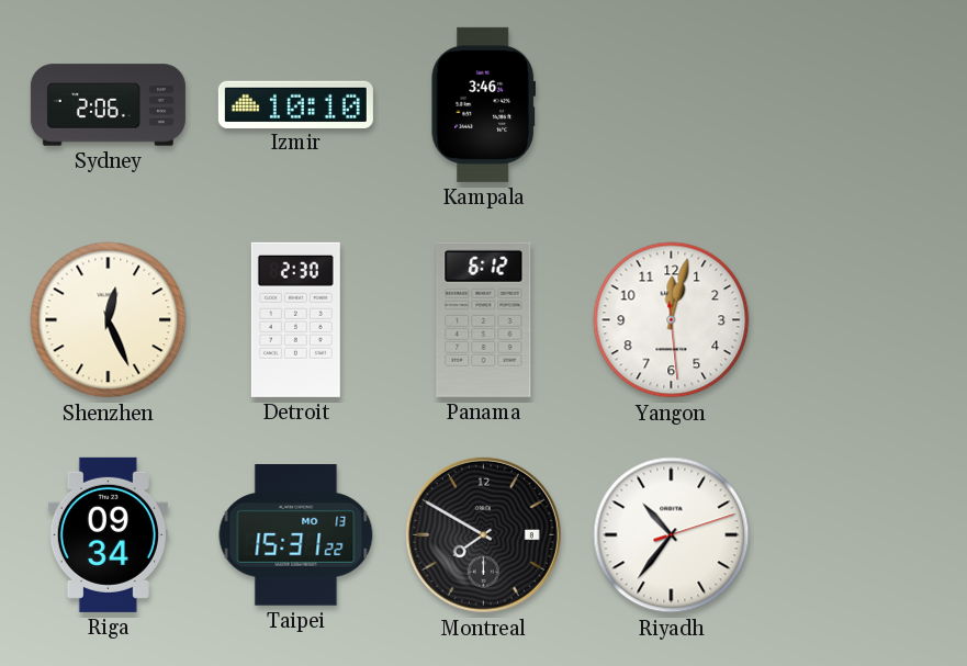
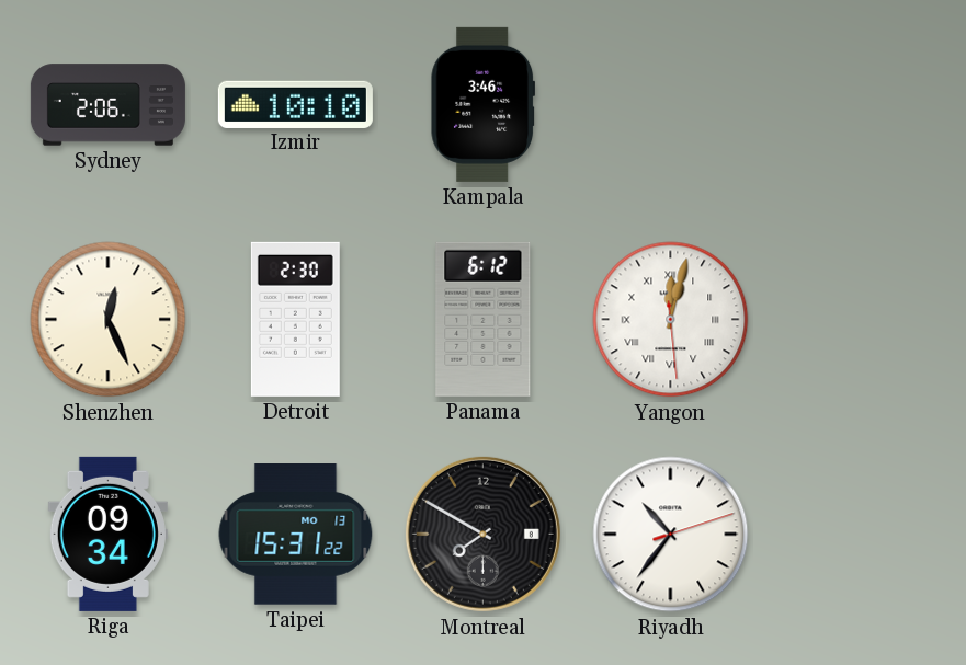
Yangon numerals: Arabic -> Roman (671, 320)
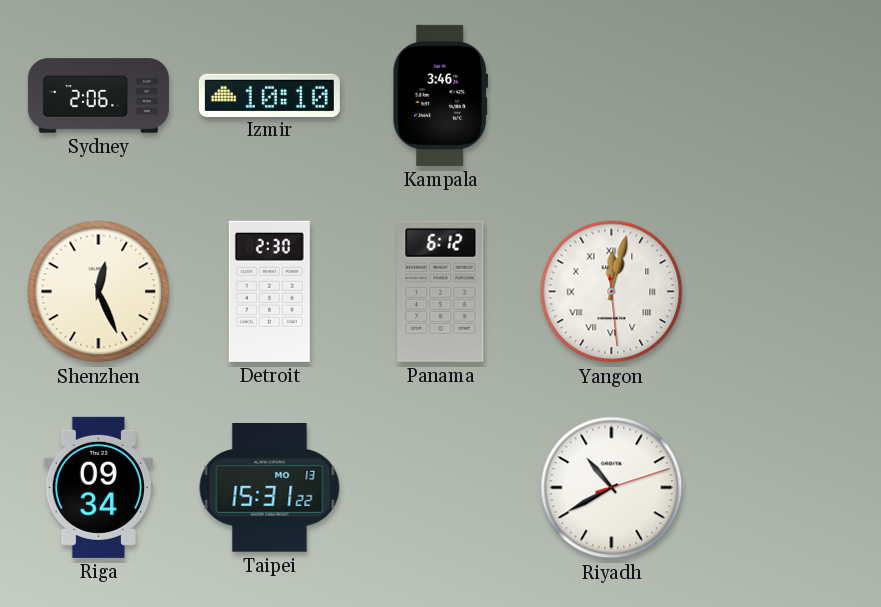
Montreal: 7:50 -> none (482, 534)
Riyadh: 10:36 -> 10:40 (612, 488)
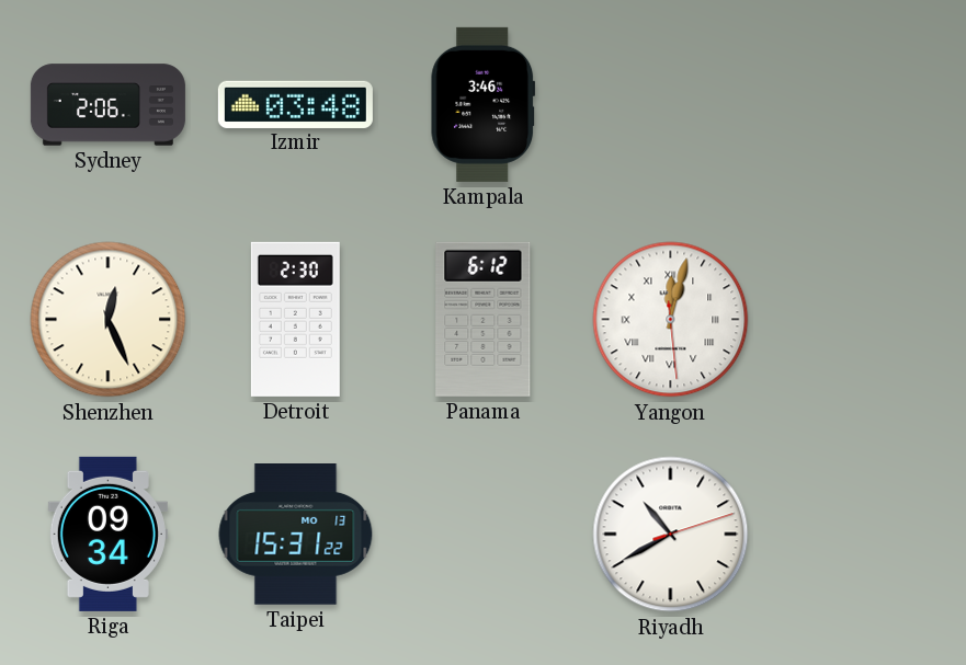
Izmir: 10:10 -> 03:48 (295, 104)
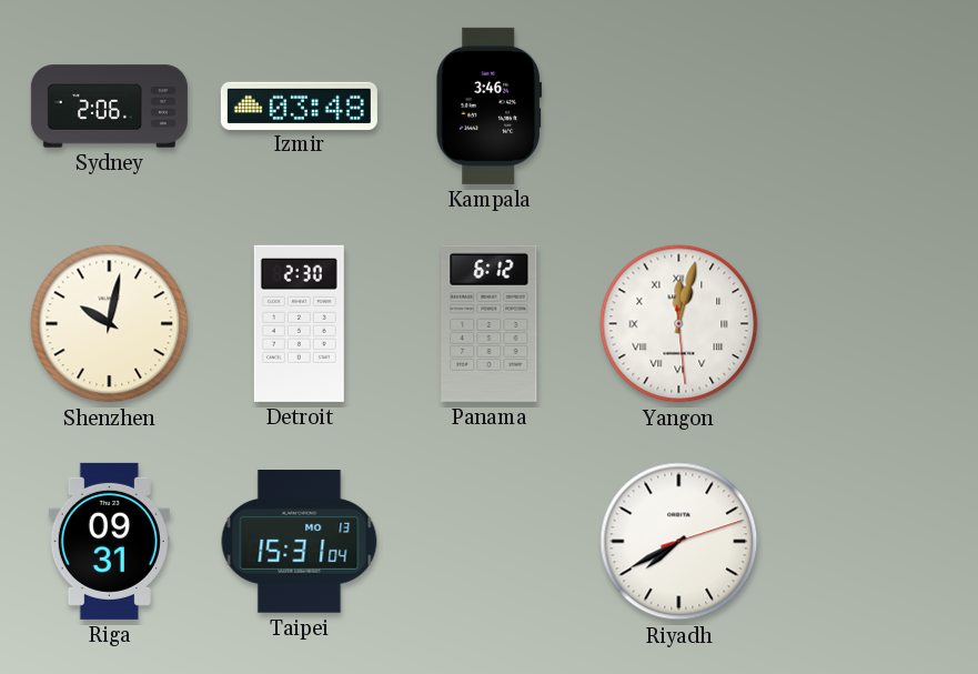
Shenzhen: 12:26 -> 10:02 (110, 324)
Riga: 09:34 -> 09:31 (109, 541)
Taipei: 15:31:22 -> 15:31:04 (300, 542)
Riyadh: 10:40 -> 7:40 (679, 542)
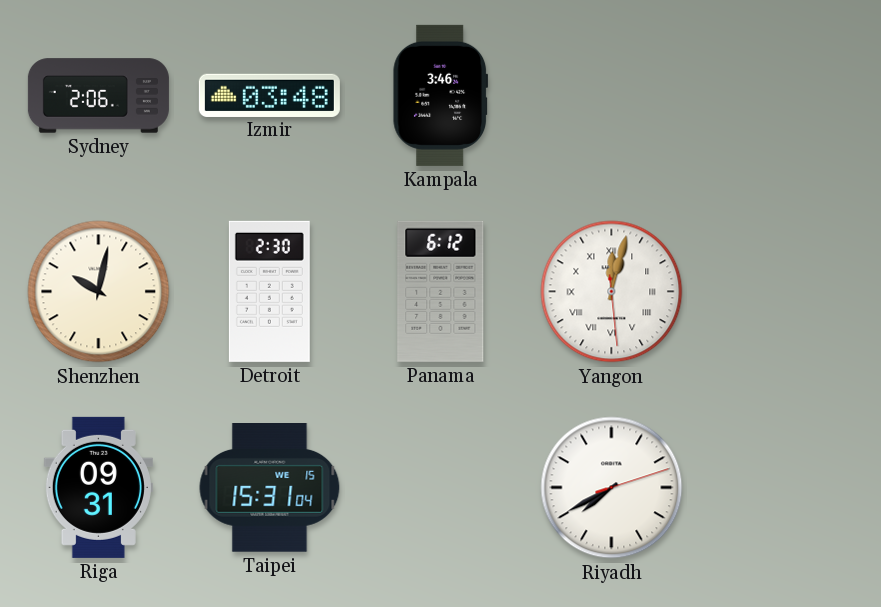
Taipei date: MO 13 -> WE 15 (270, 488)
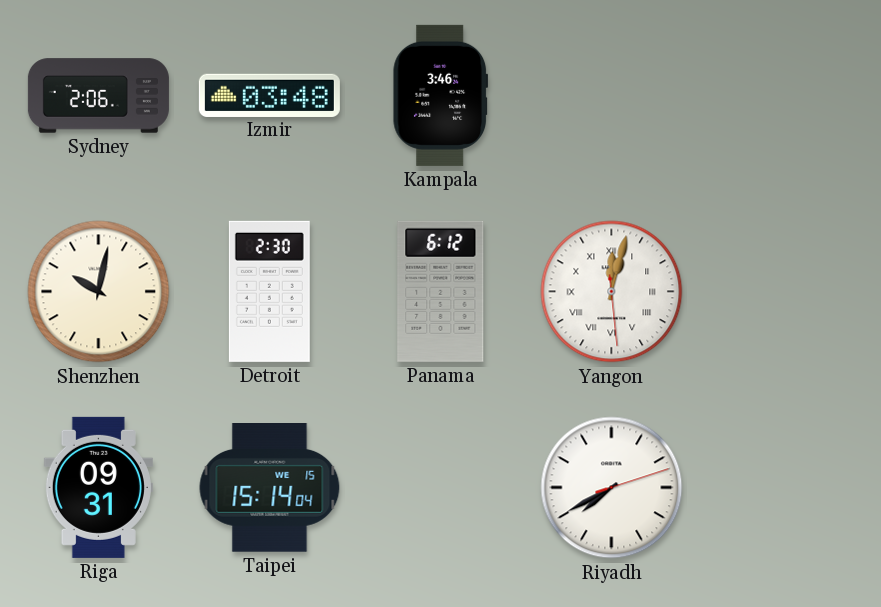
Taipei: 15:31 -> 15:14 (270, 488)
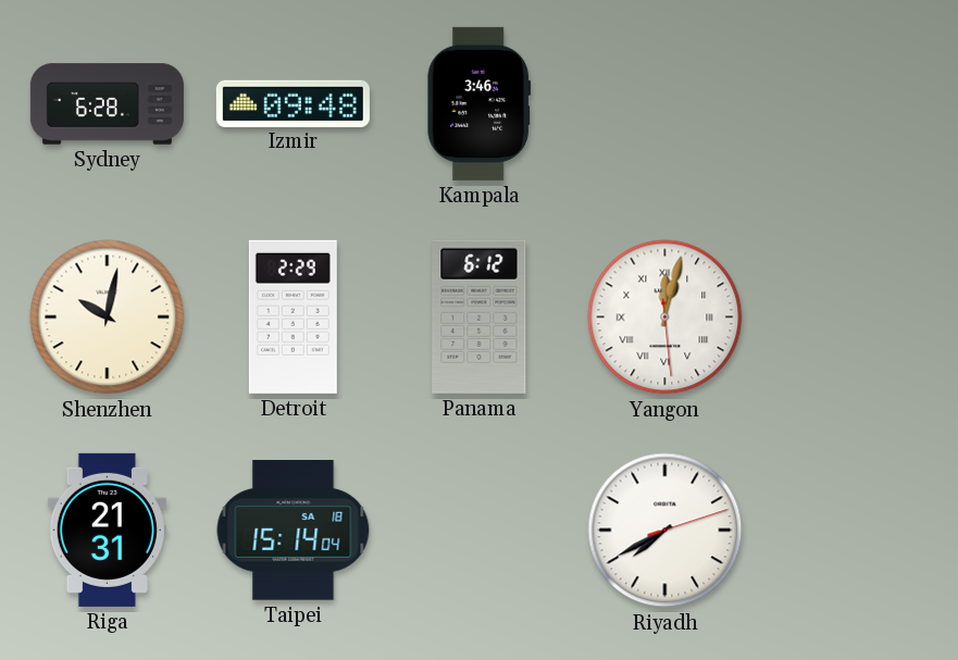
Sydney: 2:06 -> 6:28 (107, 104)
Izmir: 03:48 -> 09:48 (293, 103)
Detroit: 2:30 -> 2:29 (293, 316)
Riga: 09:31 -> 21:31 (107, 530)
Taipei date: WE 15 -> SA 18 (294, 531)
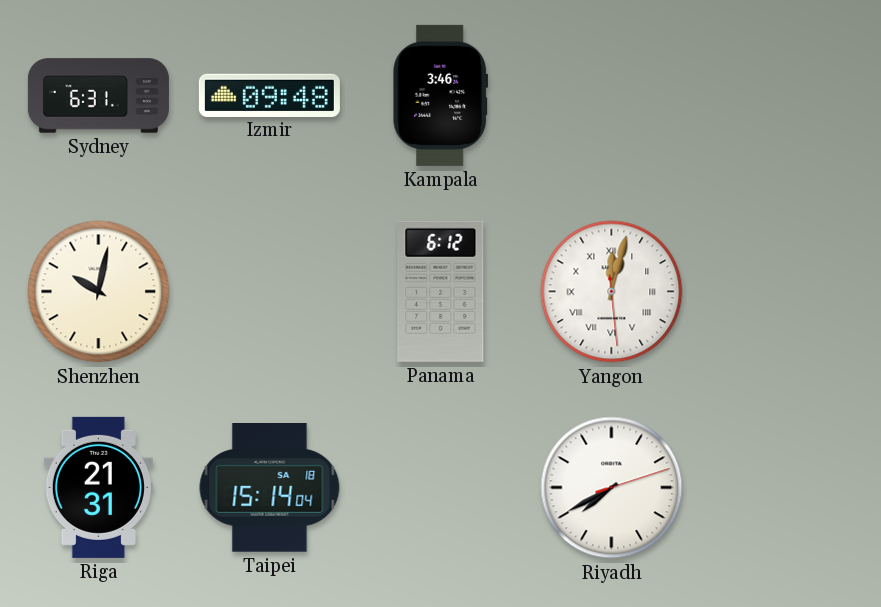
Sydney: 6:28 -> 6:31 (98, 96)
Detroit: 2:29 -> none (293, 316)
